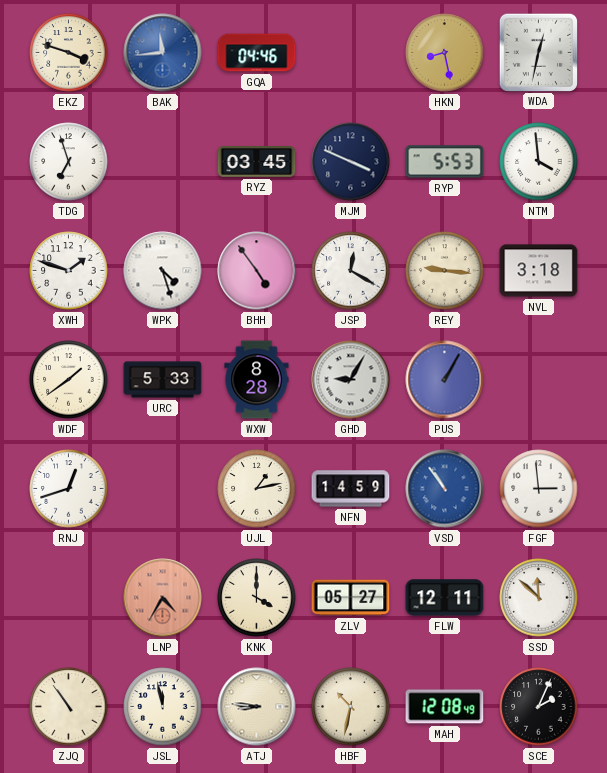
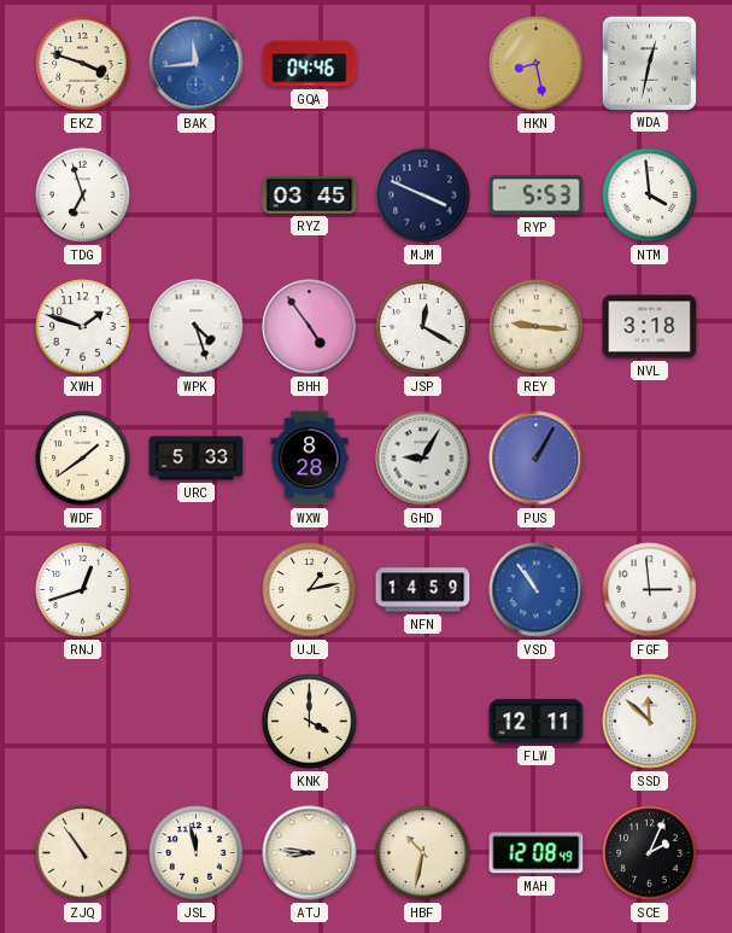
LNP: 4:35 -> none (163, 598)
ZLV: 05:27 -> none (351, 598)
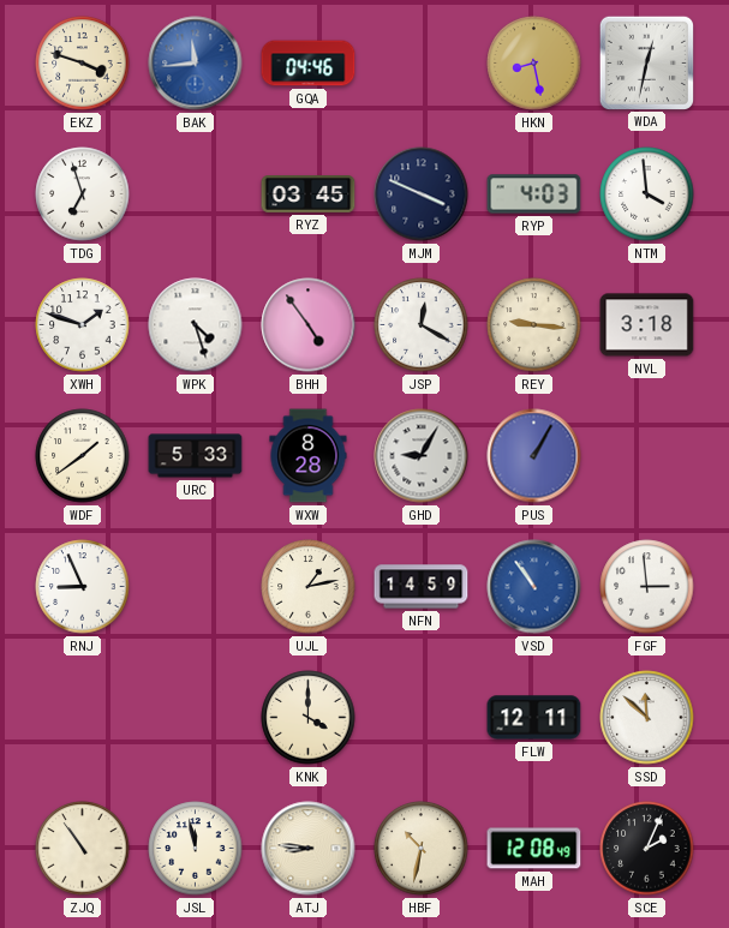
RYP: 5:53 -> 4:03 (534, 194)
RNJ: 12:42 -> 8:56 (83, 587)
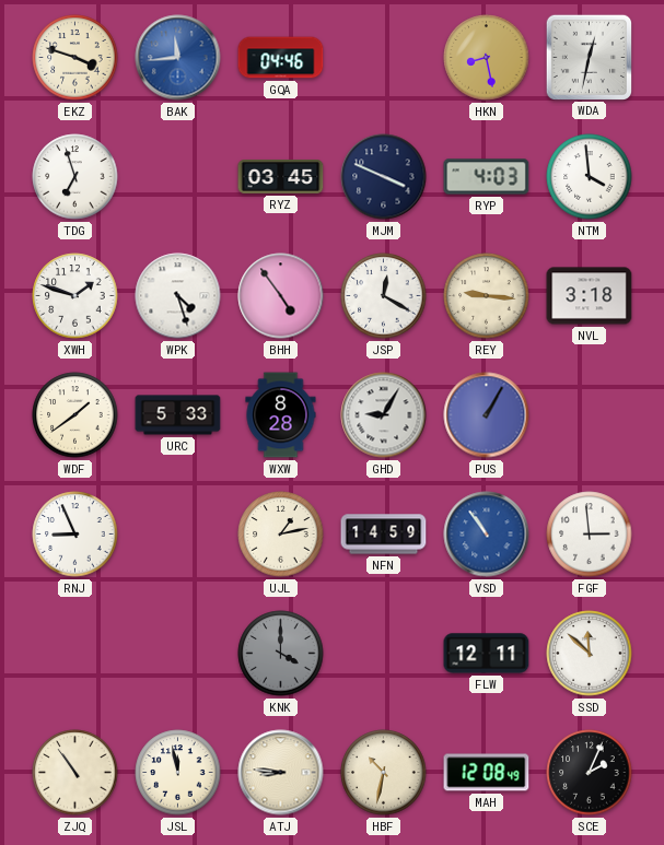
KNK dial: cream -> grey (281, 654)
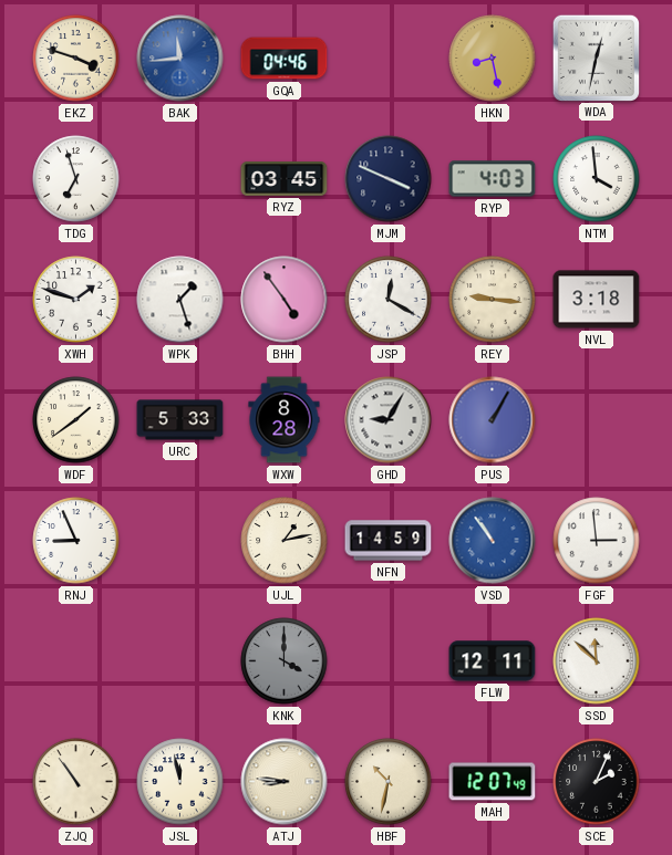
WPK: 4:27 -> 1:27 (180, 300)
MAH: 12:08 -> 12:07 (493, 782)
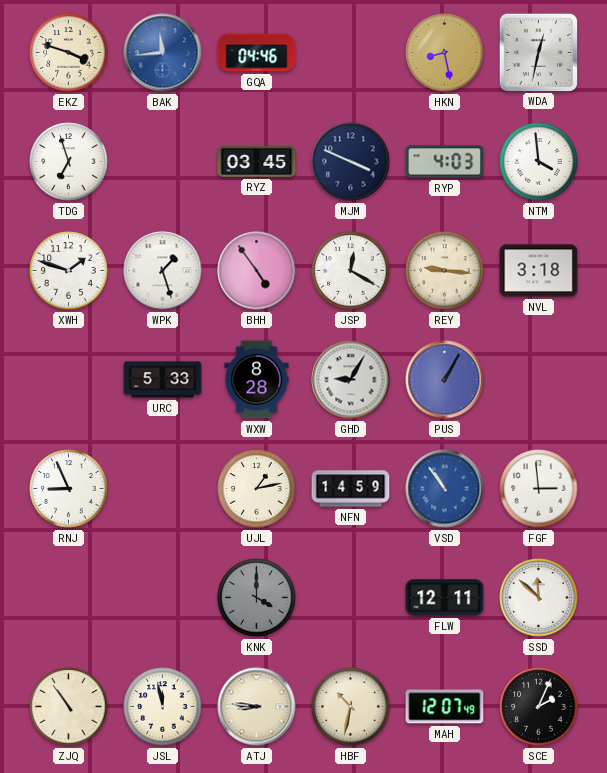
WDF: 1:39 -> none (76, 420)
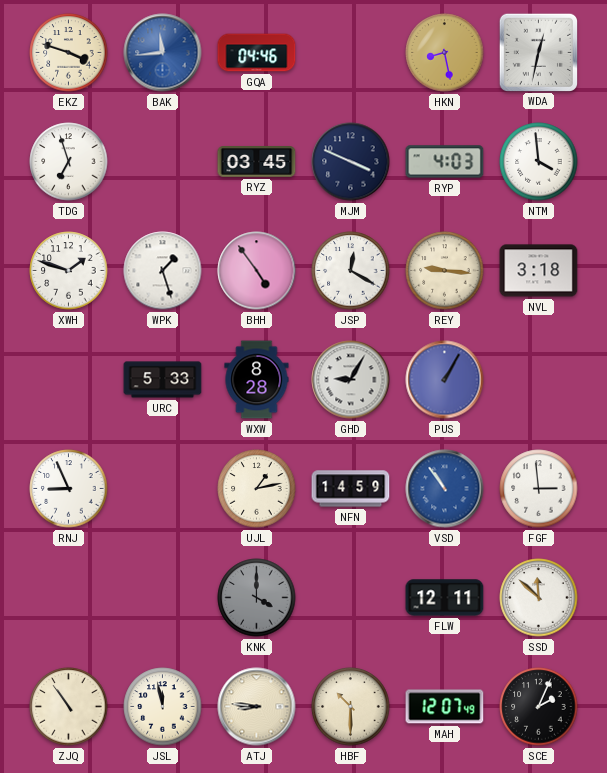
HBF: 10:32 -> 10:30 (351, 707)
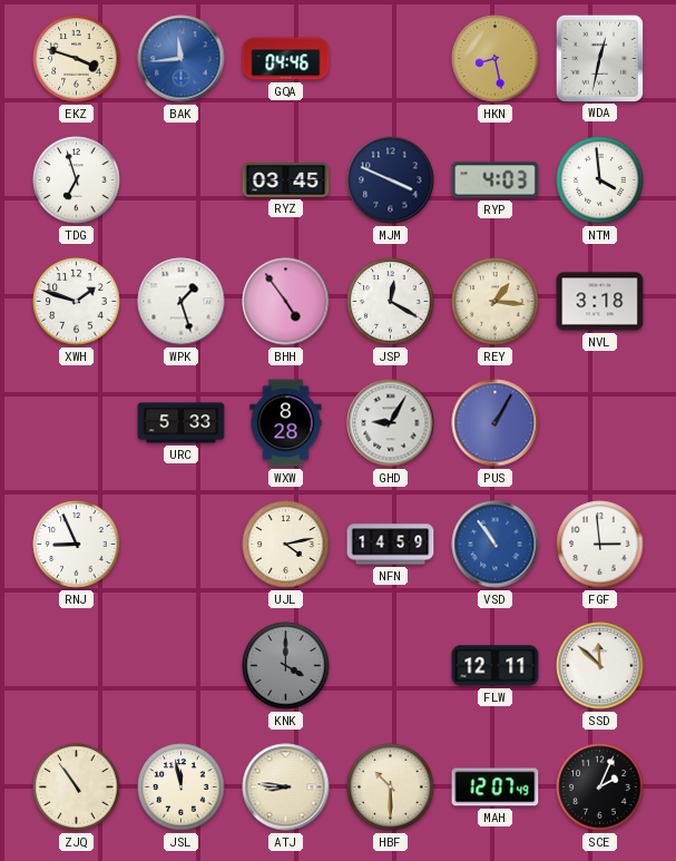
REY: 9:16 -> 1:16 (496, 302)
UJL: 1:13 -> 4:13 (286, 545)
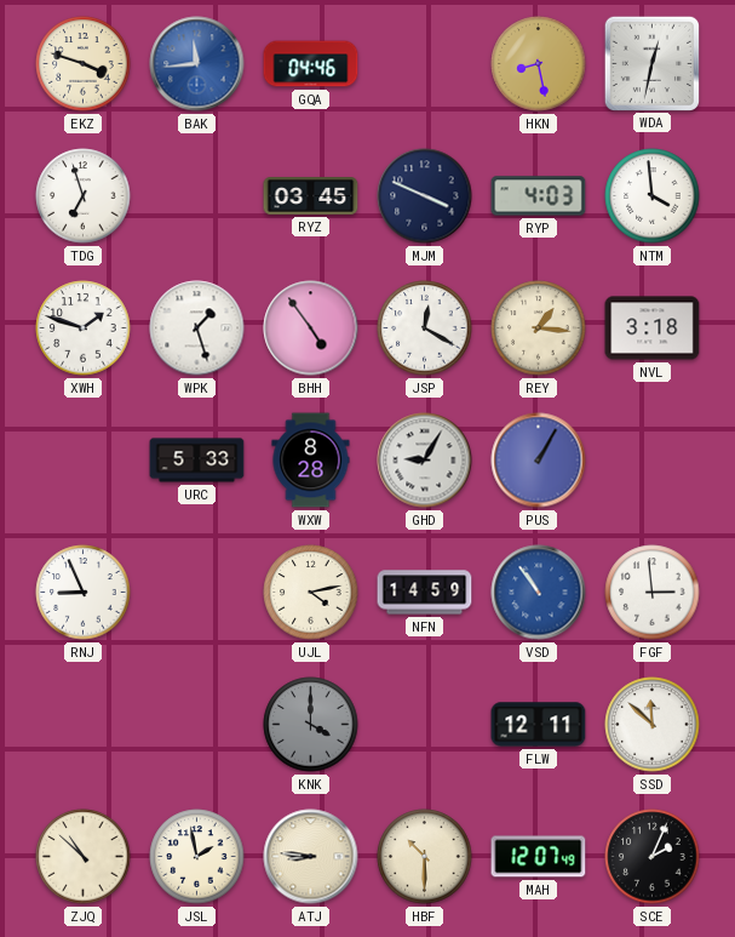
ZJQ: 10:54 -> 10:52 (84, 857)
JSL: 11:58 -> 1:58 (197, 857)
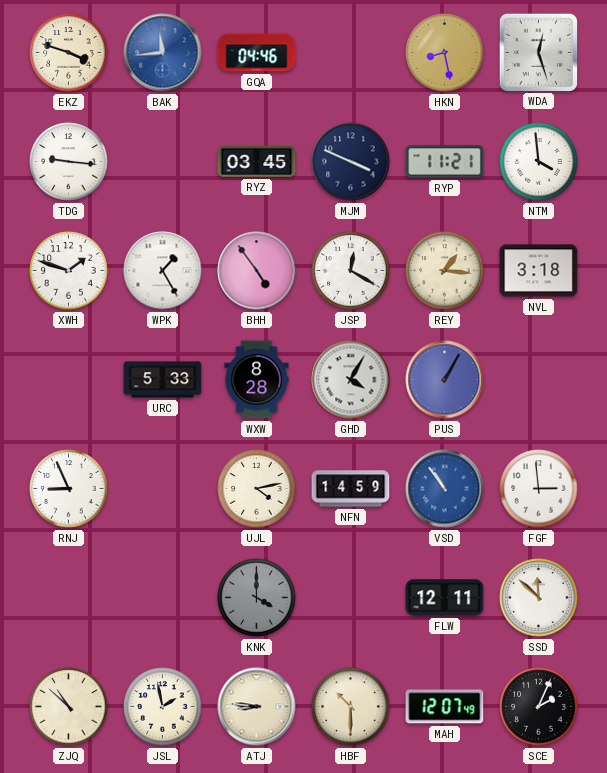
WDA: 12:32 -> 12:27 (538, 52)
TDG: 6:57 -> 9:16 (69, 162)
RYP: 4:03 -> 11:21 (445, 162)
WPK: 1:27 -> 1:25 (163, 271)
GHD: 9:05 -> 4:05 (351, 380)
